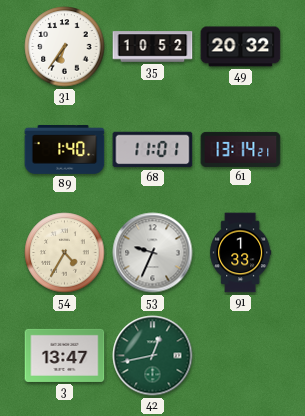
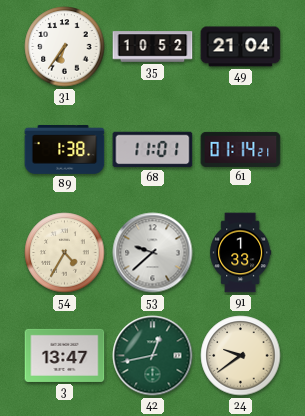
49: 20:32 -> 21:04 (241, 47)
89: 1:40 -> 1:38 (65, 149)
61: 13:14 -> 01:14 (241, 149)
53: 9:34 -> 9:38 (153, 253)
24: none -> 9:39 (241, 356)
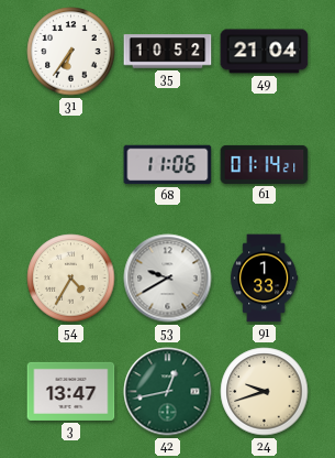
89: 1:38 -> none (65, 149)
68: 11:01 -> 11:06 (168, 165)
53: 9:38 -> 9:40 (168, 279)
24: 9:39 -> 9:42 (265, 392)
